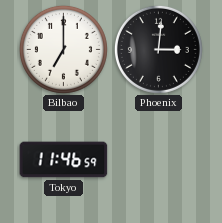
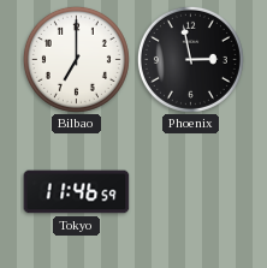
Phoenix: 3:01 -> 2:58 (190, 59)
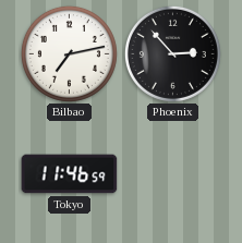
Bilbao: 7:00 -> 7:13 (69, 53)
Phoenix: 2:58 -> 2:53 (172, 53)
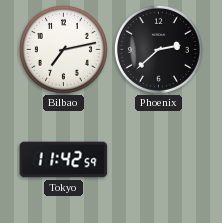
Phoenix: 2:53 -> 2:38 (158, 49)
Tokyo: 11:46 -> 11:42 (64, 160)
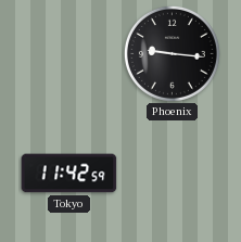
Bilbao: 7:13 -> none (63, 49)
Phoenix: 2:38 -> 9:16 (172, 53)
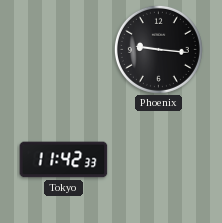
Tokyo: 11:42:59 -> 11:42:33 (64, 160)
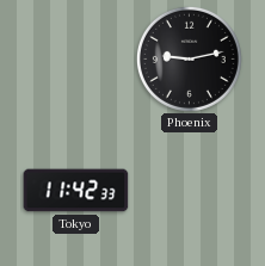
Phoenix: 9:16 -> 9:13 (189, 58)
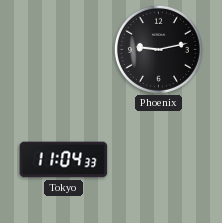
Tokyo: 11:42 -> 11:04 (64, 160)
